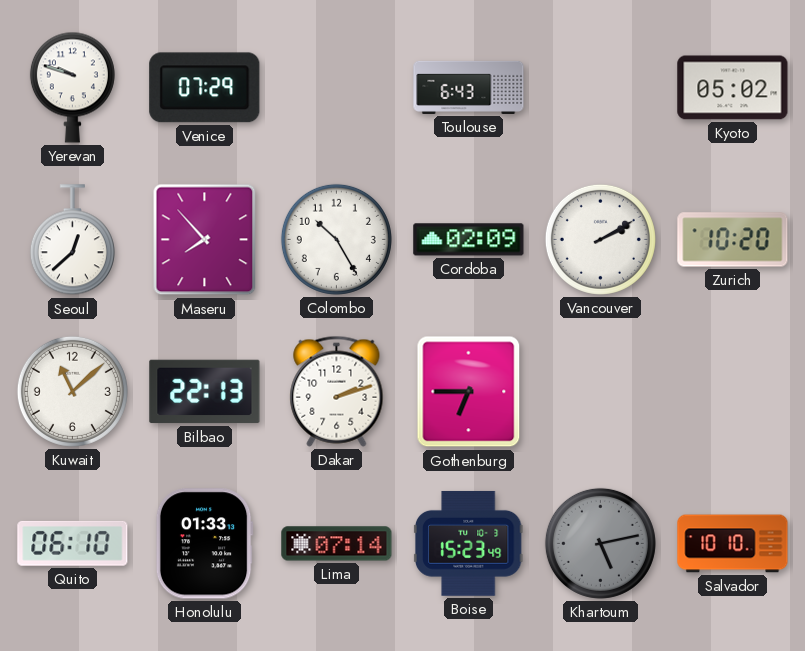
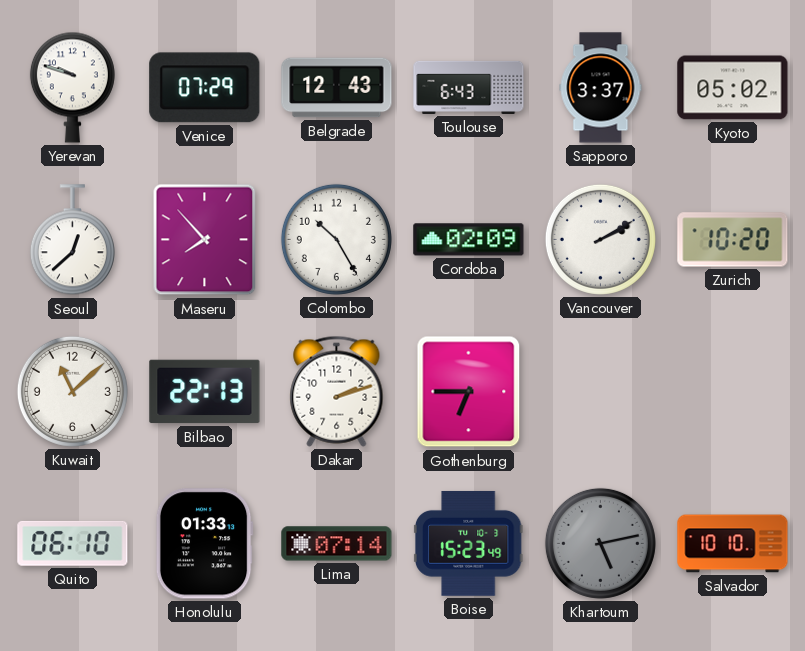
Belgrade: none -> 12:43 (337, 88)
Sapporo: none -> 3:37 (601, 88)
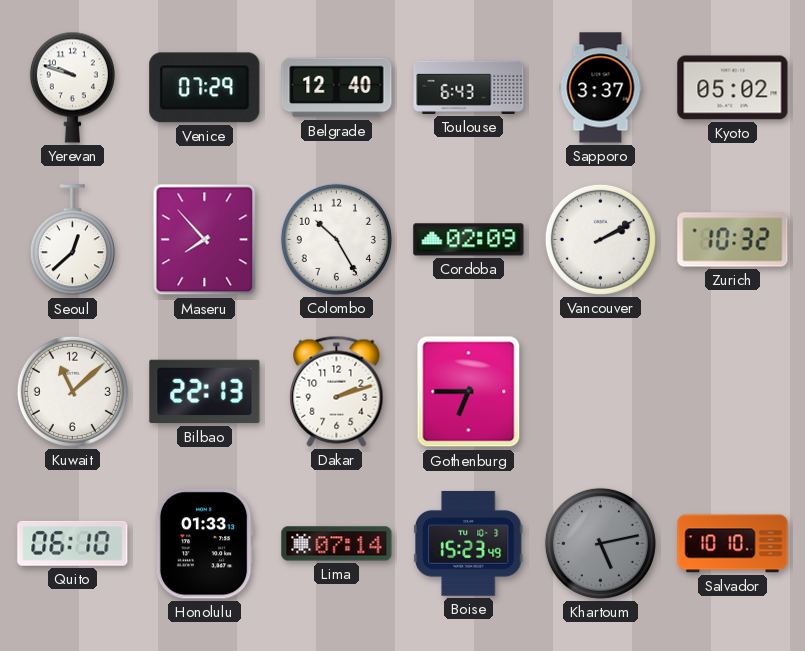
Belgrade: 12:43 -> 12:40 (337, 88)
Zurich: 10:20 -> 10:32 (733, 240)
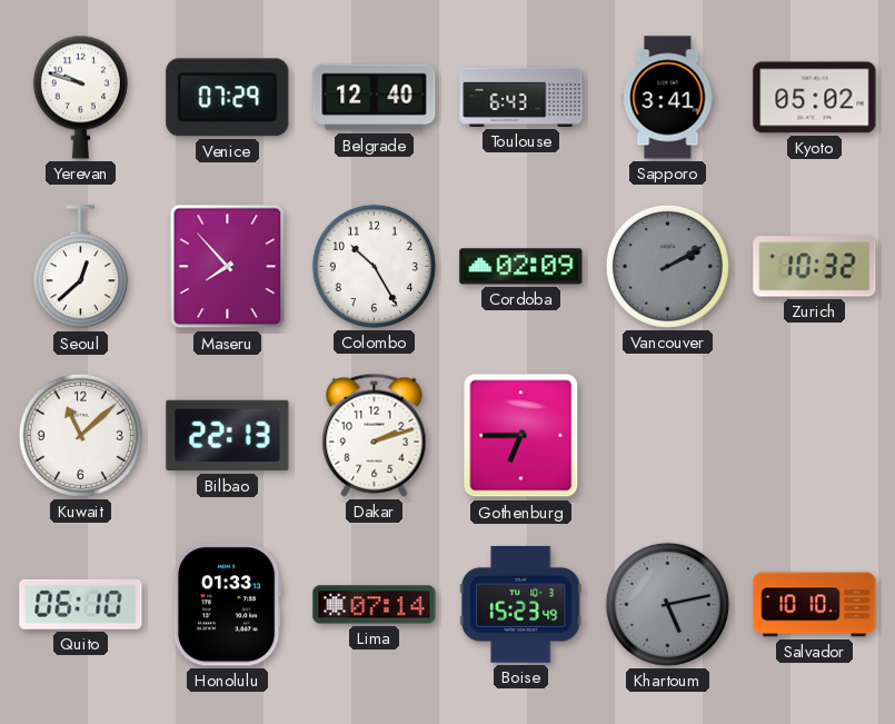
Sapporo: 3:37 -> 3:41 (668, 98)
Vancouver dial: white -> grey (667, 266)
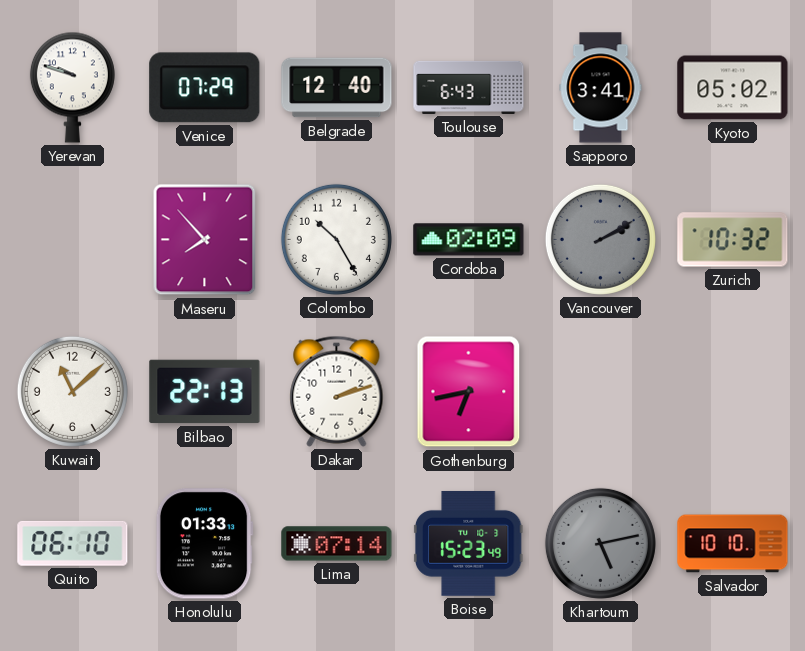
Seoul: 12:38 -> none (80, 267)
Gothenburg: 6:45 -> 6:43 (469, 392)
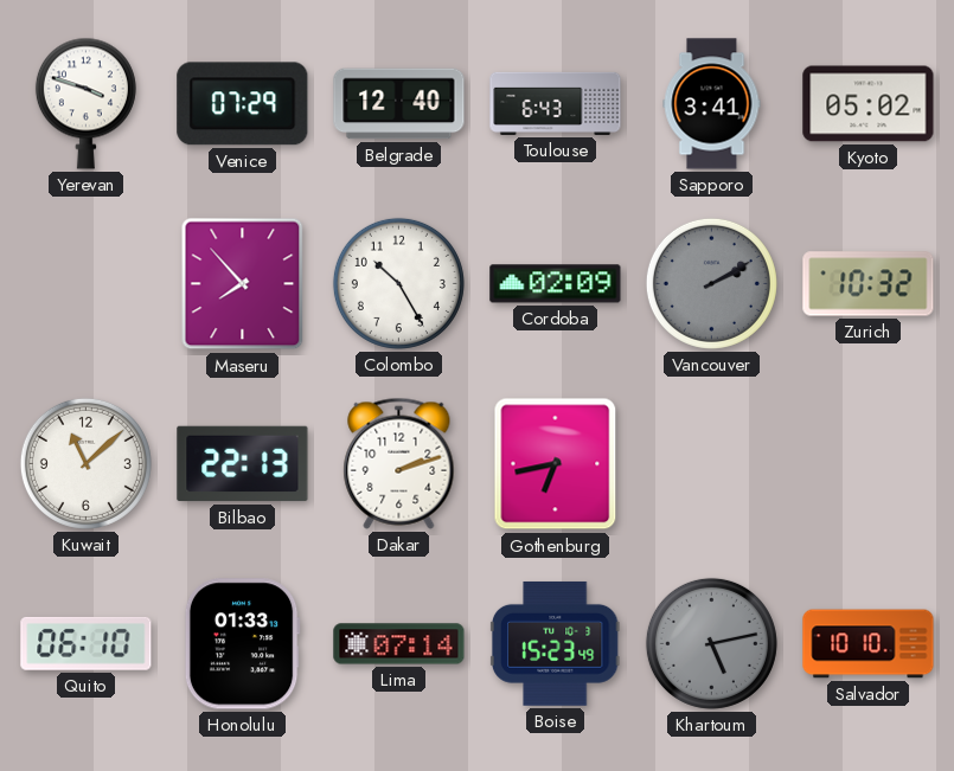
Yerevan: 9:48 -> 3:48 (85, 103)
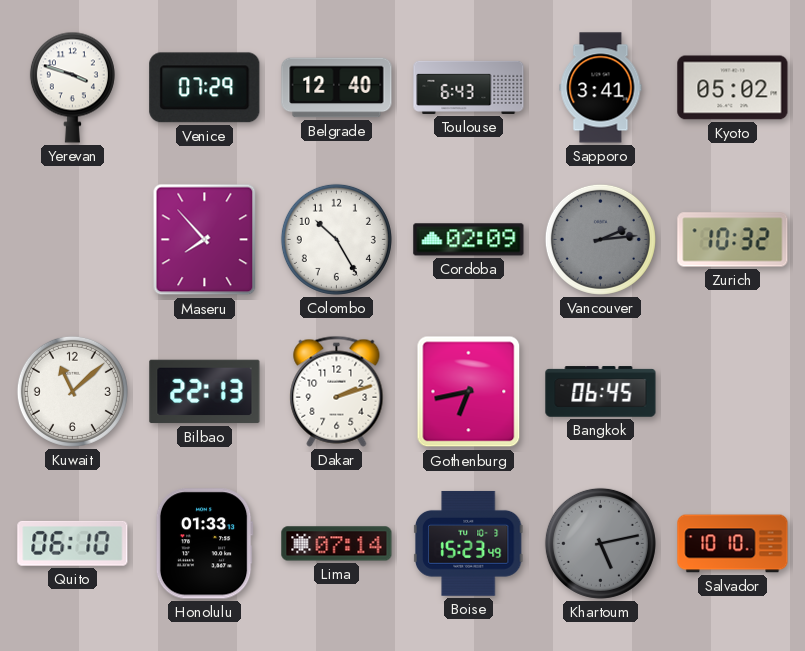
Vancouver: 2:10 -> 2:14 (600, 239)
Bangkok: none -> 06:45 (601, 392)
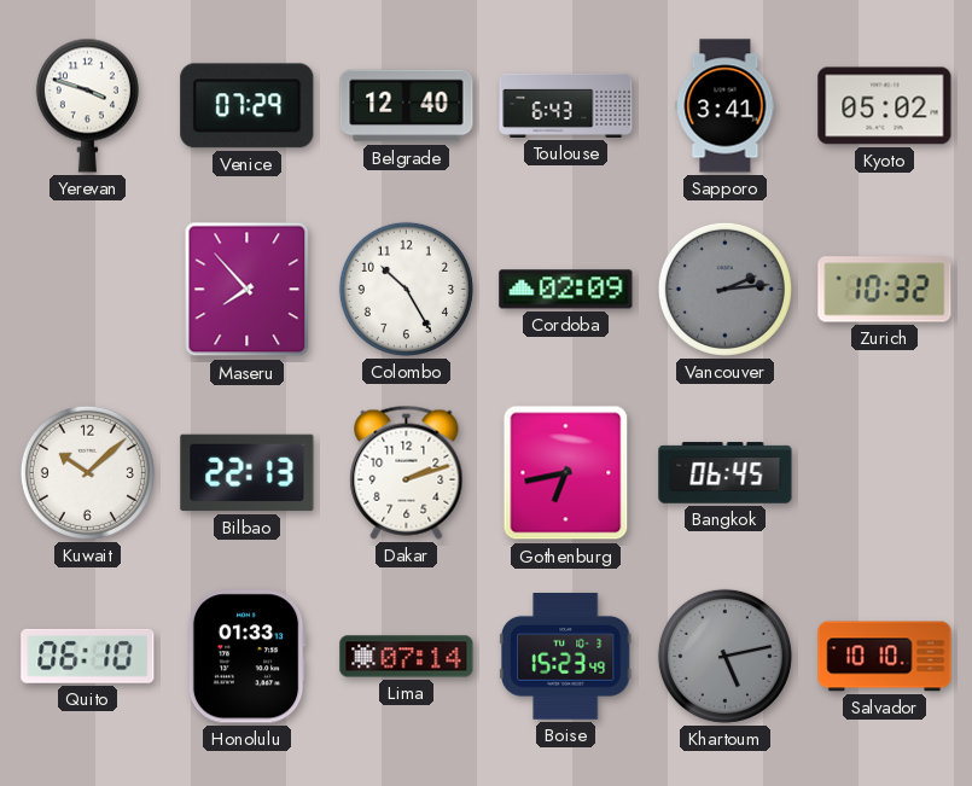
Kuwait: 11:08 -> 10:08 (87, 472)
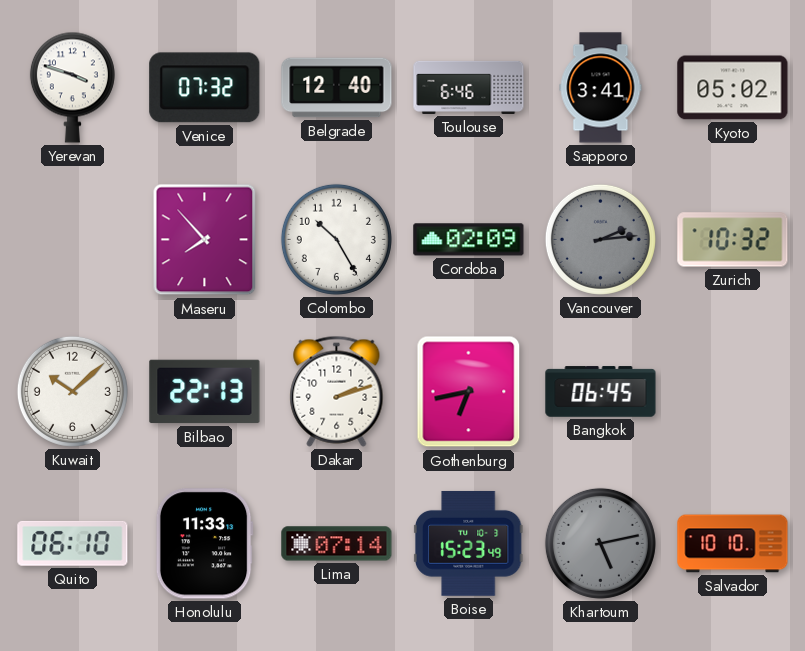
Venice: 07:29 -> 07:32 (205, 88)
Toulouse: 6:43 -> 6:46 (469, 87)
Honolulu: 01:33 -> 11:33 (204, 544)
